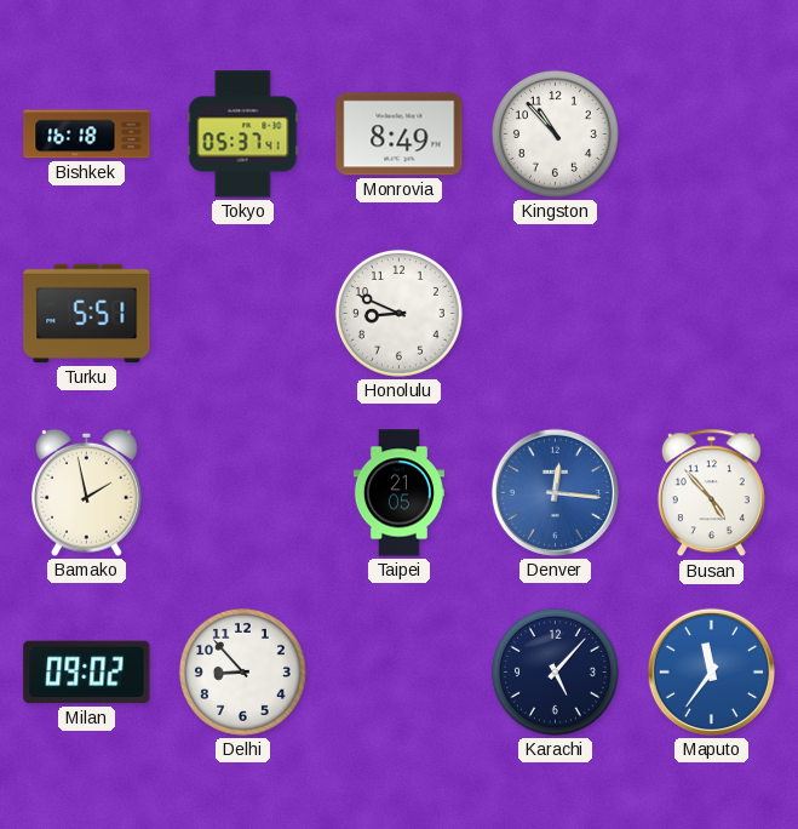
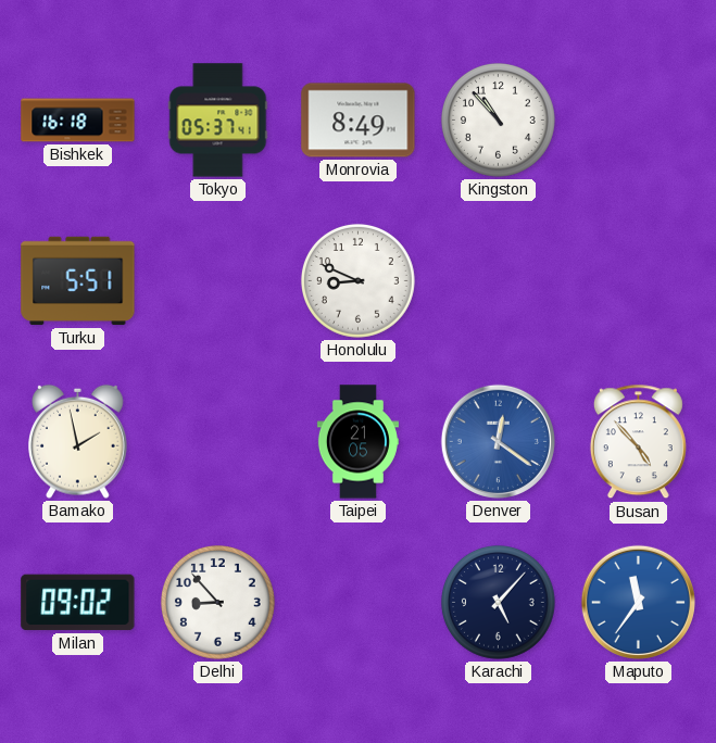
Denver: 12:16 -> 12:21 (498, 441)
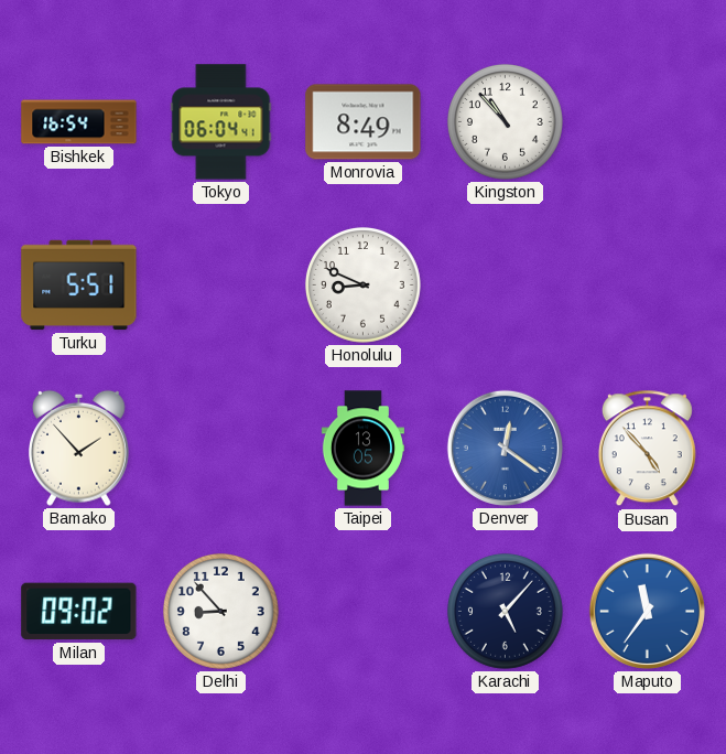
Bishkek: 16:18 -> 16:54 (79, 122)
Tokyo: 05:37 -> 06:04 (221, 122)
Bamako: 1:58 -> 1:53 (79, 448)
Taipei: 21:05 -> 13:05 (362, 449)
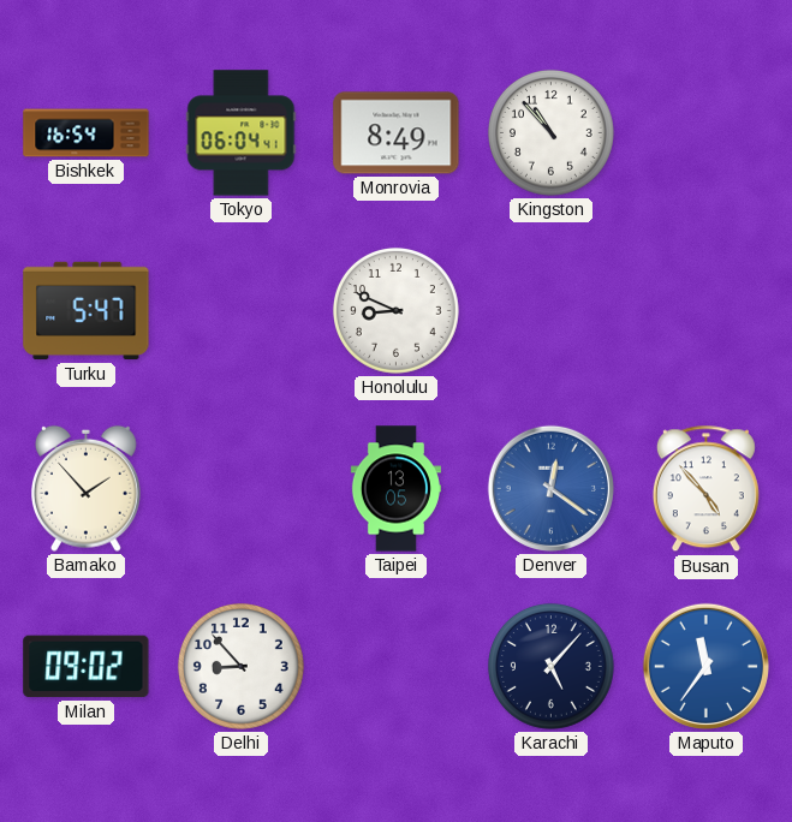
Turku: 5:51 -> 5:47 (87, 311)
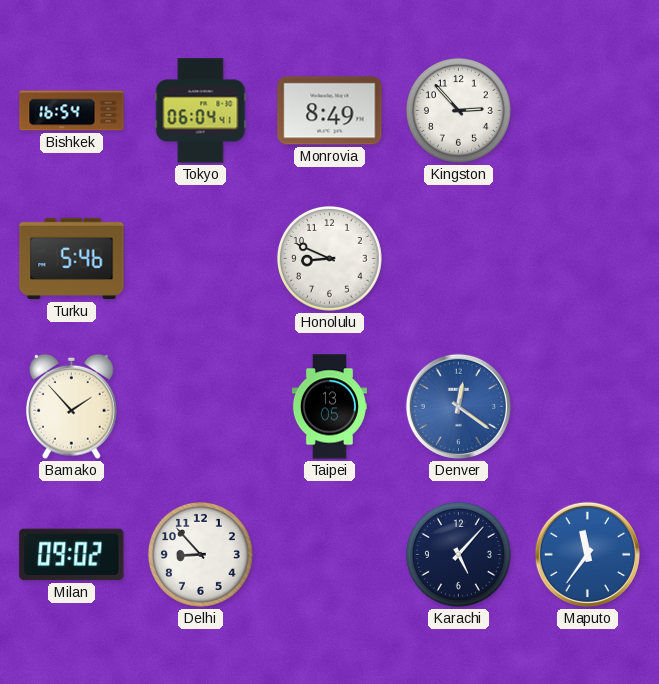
Kingston: 10:53 -> 2:53 (458, 110)
Turku: 5:47 -> 5:46 (72, 259)
Busan: 4:53 -> none (705, 489)
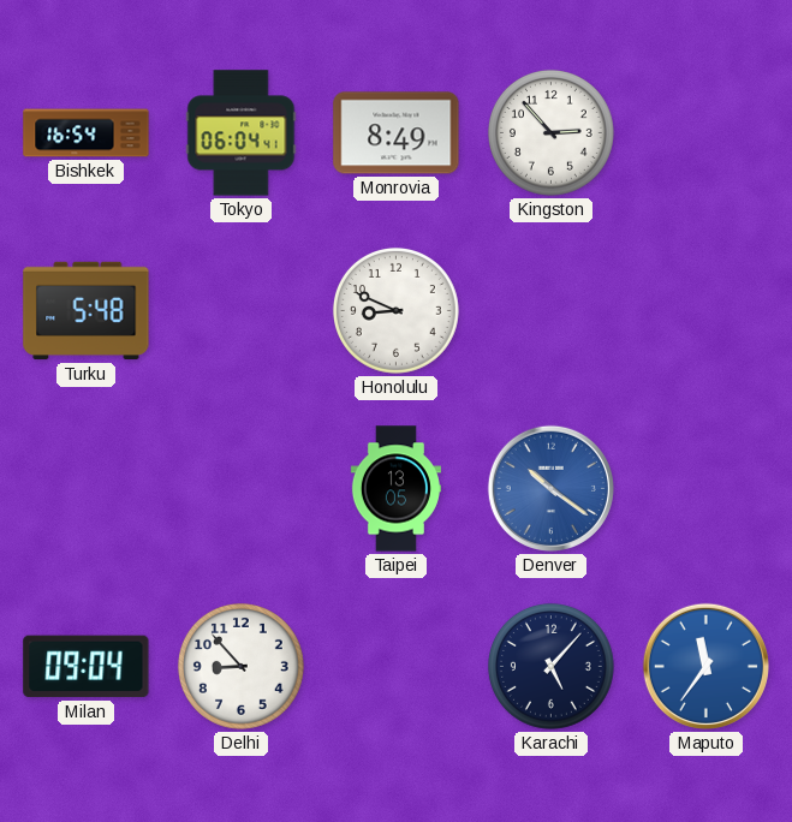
Turku: 5:46 -> 5:48 (87, 311)
Bamako: 1:53 -> none (72, 406)
Denver: 12:21 -> 10:21 (550, 488)
Milan: 09:02 -> 09:04 (87, 667)
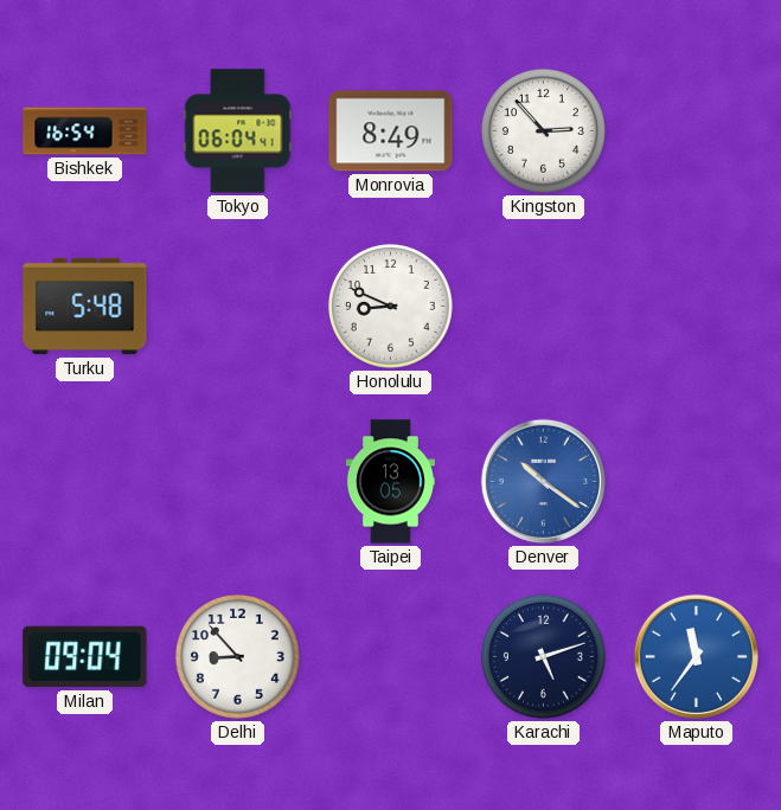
Karachi: 5:07 -> 5:12 (543, 656)
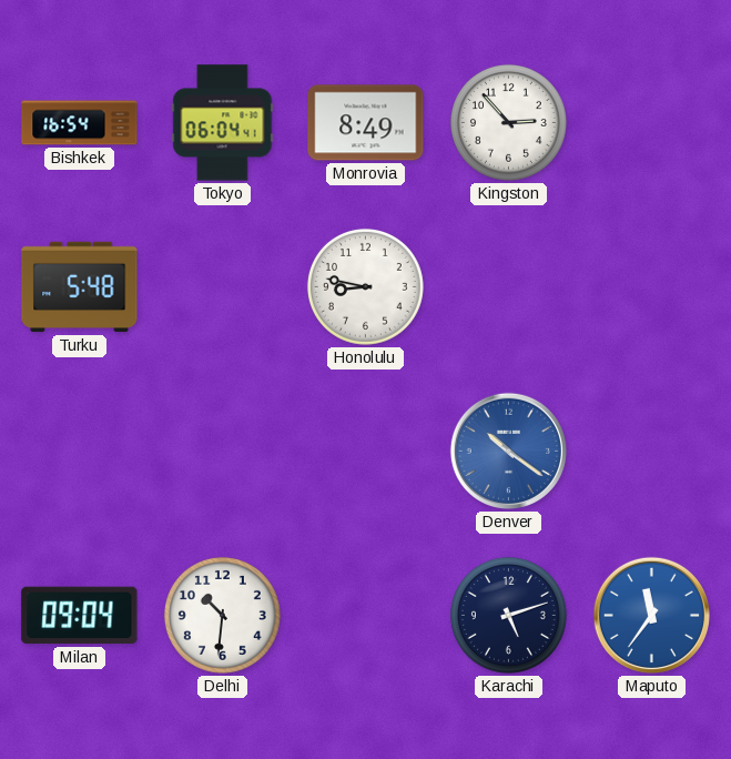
Honolulu: 8:49 -> 8:47 (365, 286)
Taipei: 13:05 -> none (390, 482)
Delhi: 8:53 -> 10:31 (222, 615)
